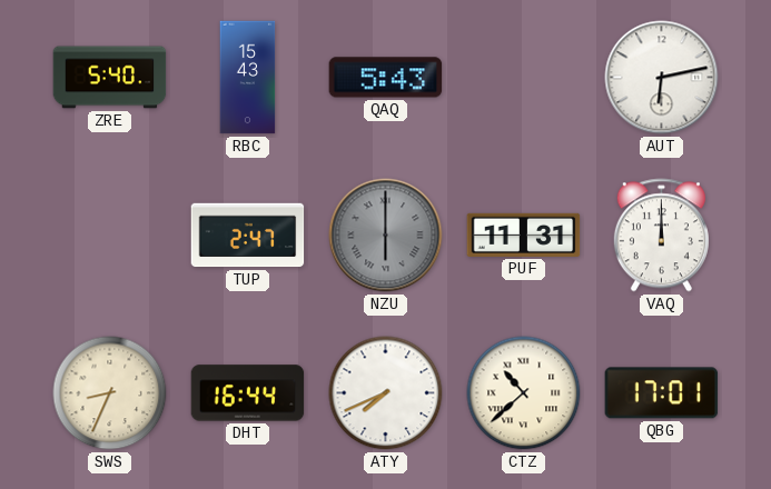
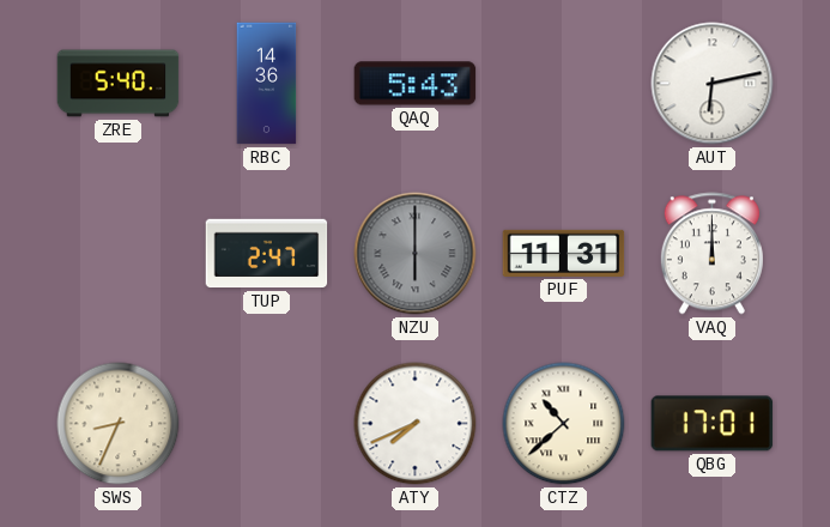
RBC: 15:43 -> 14:36 (267, 84)
DHT: 16:44 -> none (248, 393)
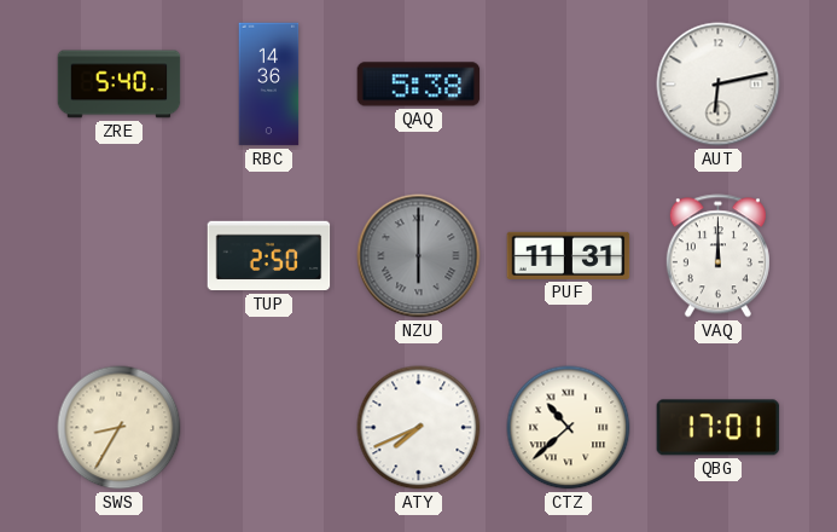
QAQ: 5:43 -> 5:38 (419, 85)
TUP: 2:47 -> 2:50 (269, 256)
SWS: 8:34 -> 8:35 (120, 428)
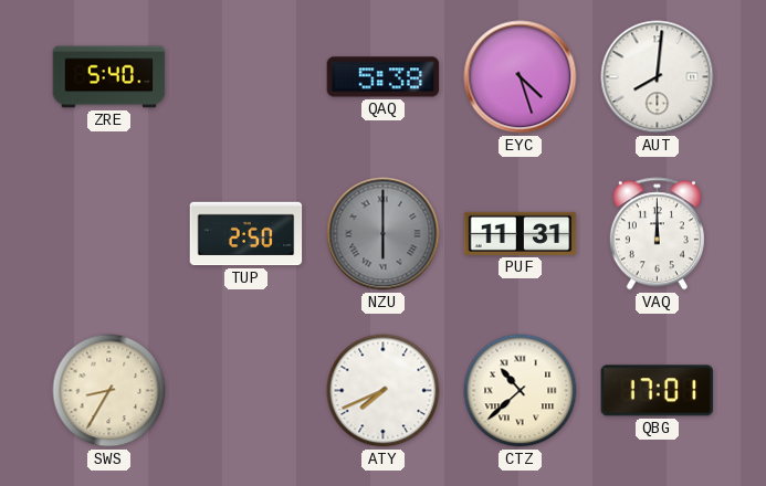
RBC: 14:36 -> none (269, 85)
EYC: none -> 4:27 (521, 77)
AUT: 6:13 -> 8:01 (658, 77)
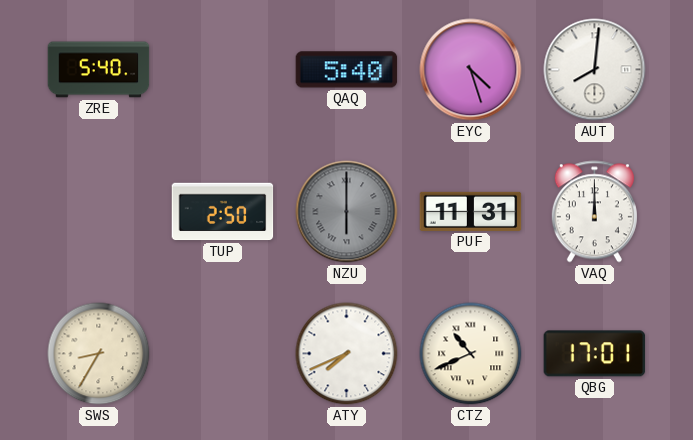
QAQ: 5:38 -> 5:40 (347, 70)
CTZ: 10:38 -> 10:41 (471, 354)
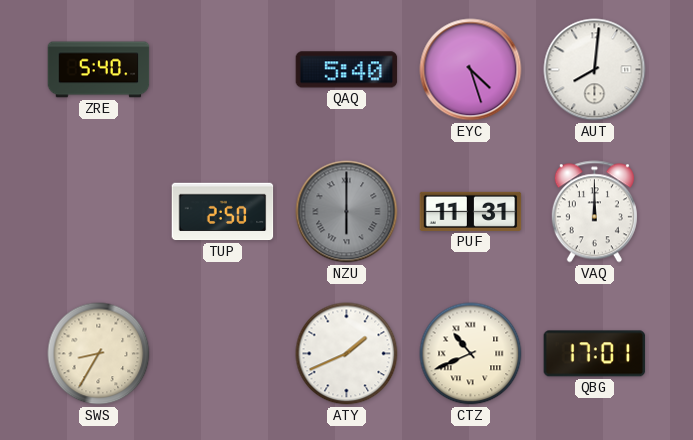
ATY: 7:41 -> 1:41 (347, 354)
